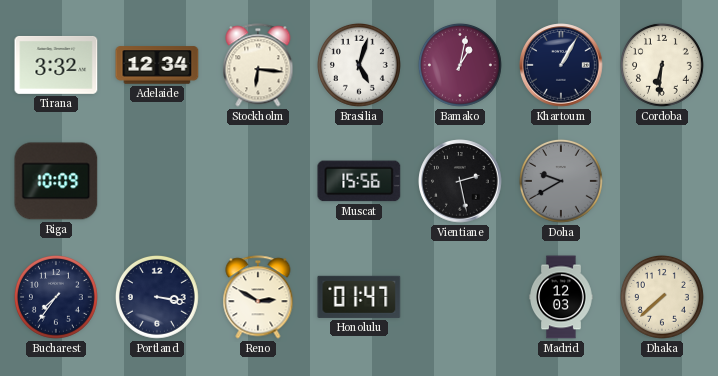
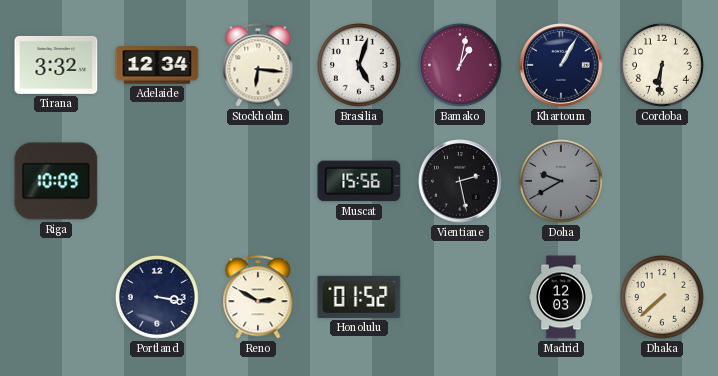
Bucharest: 7:36 -> none (56, 297)
Honolulu: 01:47 -> 01:52 (359, 297)
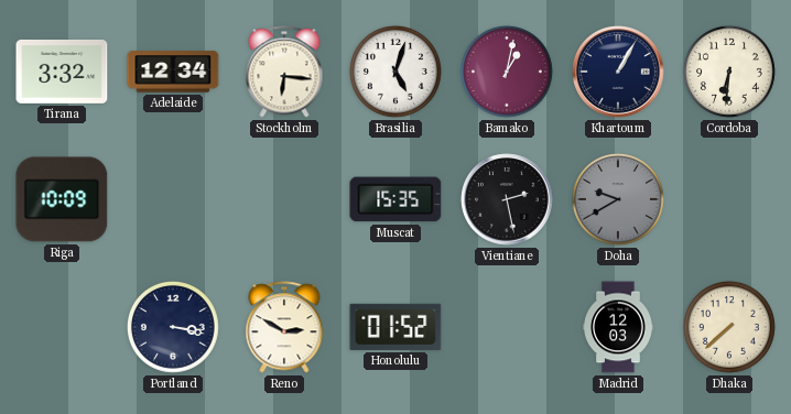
Muscat: 15:56 -> 15:35 (395, 199)
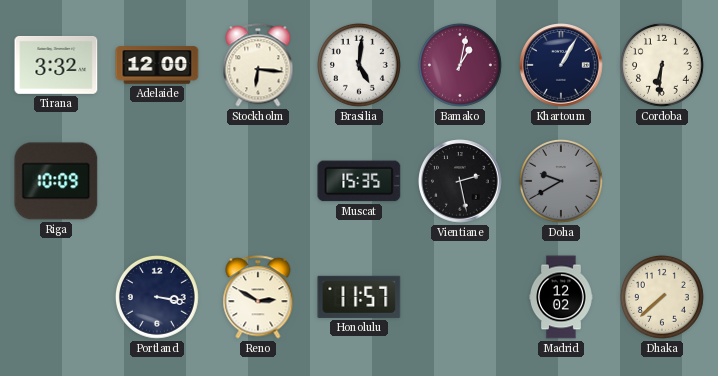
Adelaide: 12:34 -> 12:00 (157, 65)
Brasilia: 5:03 -> 5:01 (359, 65)
Honolulu: 01:52 -> 11:57 (359, 297)
Madrid: 12:03 -> 12:02 (561, 297)
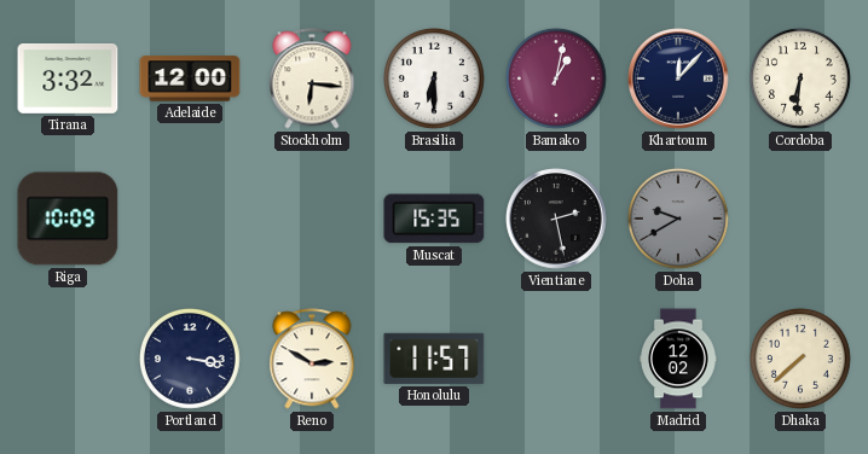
Brasilia: 5:01 -> 6:30 (434, 78)
Khartoum: 1:05 -> 12:07 (678, 78)
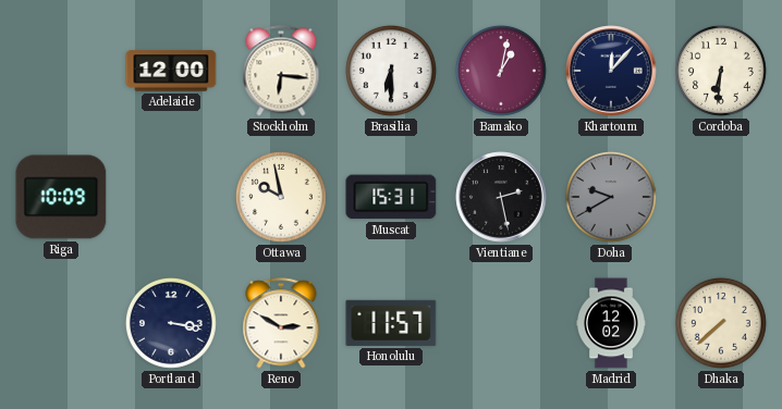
Tirana: 3:32 -> none (68, 78)
Ottawa: none -> 9:58 (281, 197)
Muscat: 15:35 -> 15:31 (391, 197)
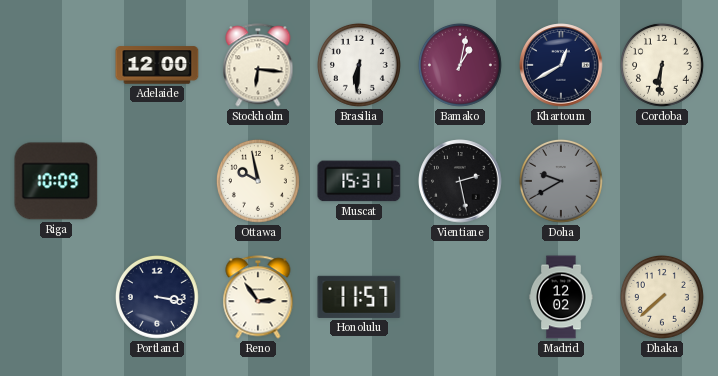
Brasilia: 6:30 -> 6:31 (359, 65)
Khartoum: 12:07 -> 12:40 (561, 65)
Reno: 2:50 -> 2:54 (258, 297)
